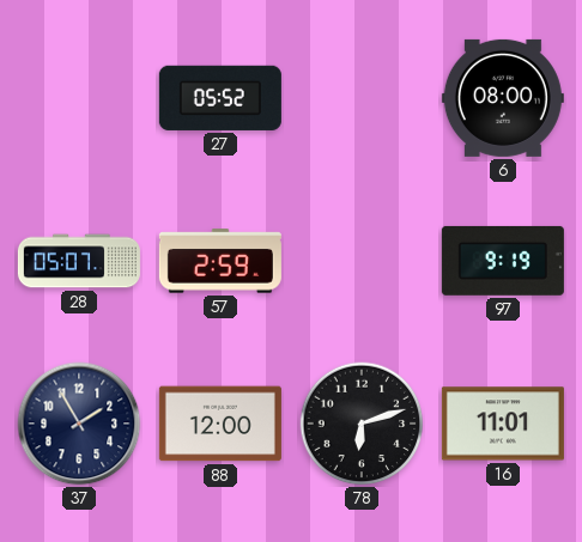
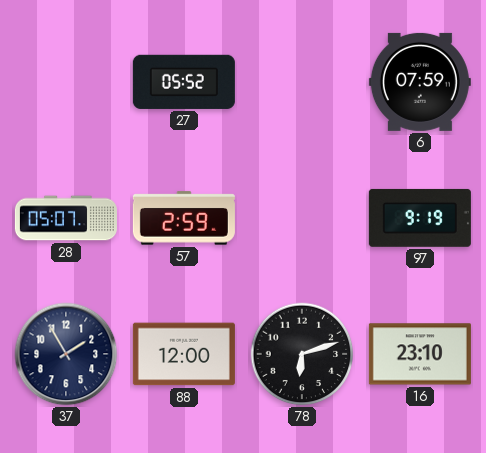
6: 08:00 -> 07:59 (420, 82)
16: 11:01 -> 23:10 (420, 354)
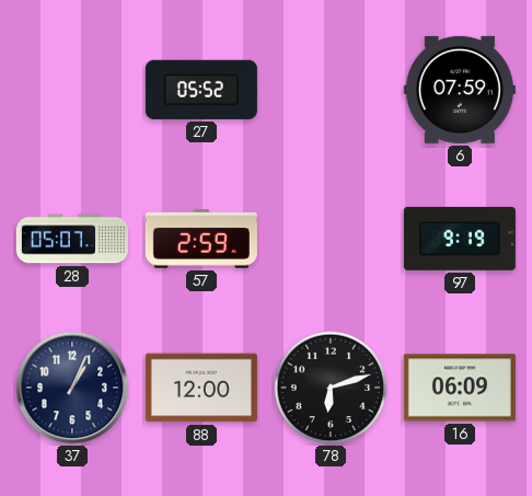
37: 1:55 -> 1:04 (72, 388)
16: 23:10 -> 06:09 (460, 388)
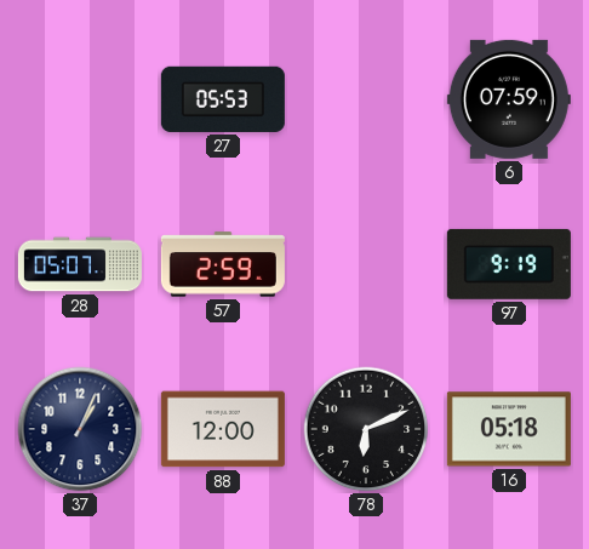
27: 05:52 -> 05:53 (223, 99)
78: 6:12 -> 6:11 (366, 429)
16: 06:09 -> 05:18 (509, 429)
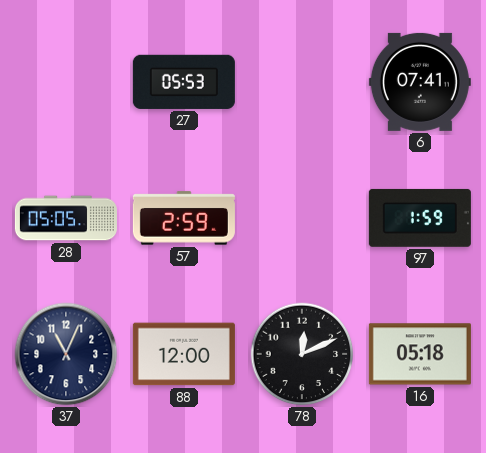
6: 07:59 -> 07:41 (420, 82)
28: 05:07 -> 05:05 (66, 218)
97: 9:19 -> 1:59 (420, 218)
37: 1:04 -> 11:04 (66, 354)
78: 6:11 -> 12:11 (302, 354)
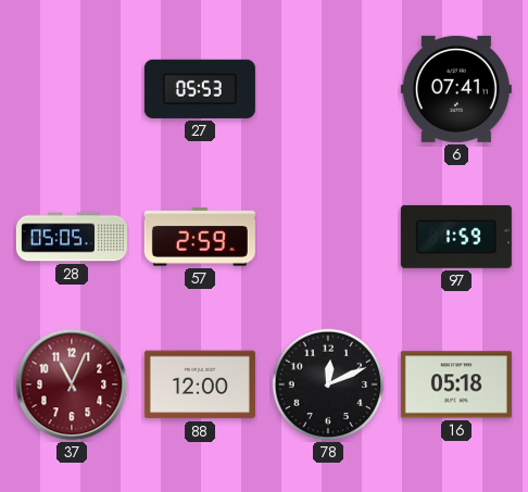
37 dial: navy -> burgundy (72, 384)
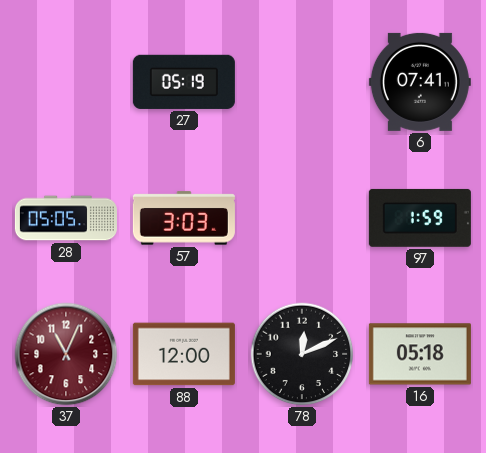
27: 05:53 -> 05:19 (184, 82)
57: 2:59 -> 3:03 (184, 218)
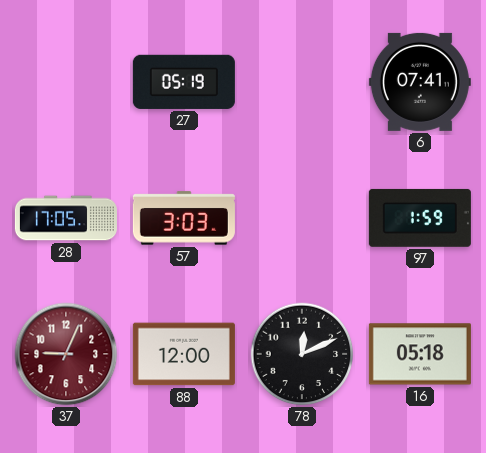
28: 05:05 -> 17:05 (66, 218)
37: 11:04 -> 9:04 (66, 354)
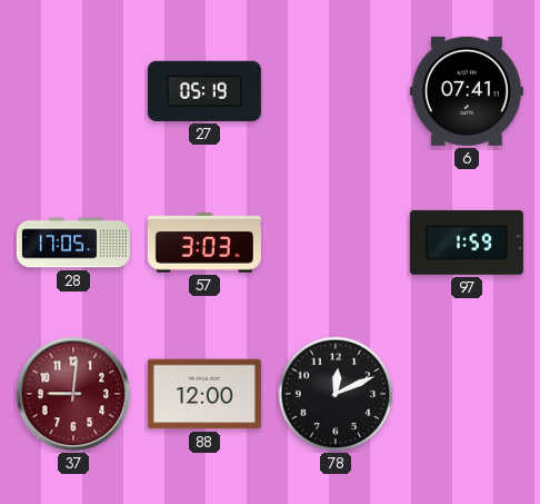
37: 9:04 -> 9:01 (73, 394)
16: 05:18 -> none (420, 354)
